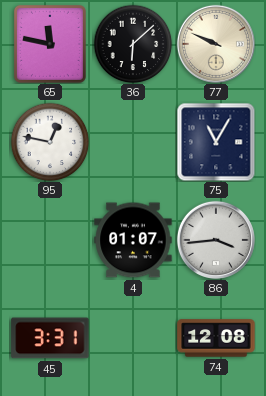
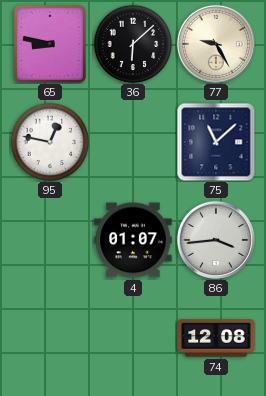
65: 11:47 -> 8:47 (50, 44)
77: 9:49 -> 9:25 (216, 44)
75: 11:05 -> 11:08 (216, 142)
45: 3:31 -> none (50, 338)
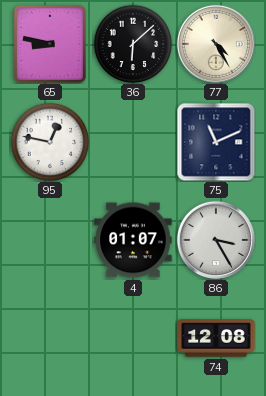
77: 9:25 -> 4:25 (216, 44)
75: 11:08 -> 11:11 (216, 142)
86: 3:44 -> 3:25 (216, 240)
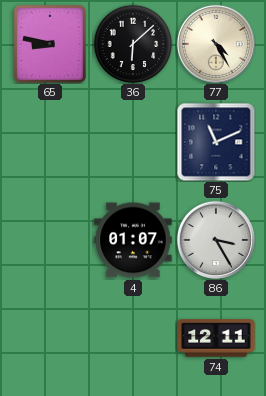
95: 12:47 -> none (50, 142)
74: 12:08 -> 12:11 (216, 338)
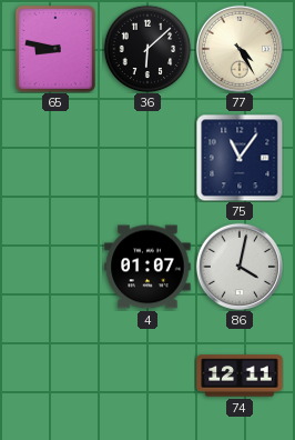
75: 11:11 -> 11:06 (240, 158)
86: 3:25 -> 4:02 (240, 267)
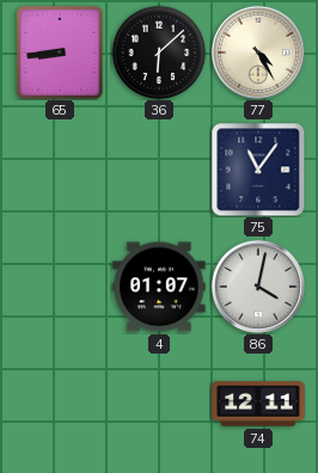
65: 8:47 -> 8:44 (60, 53)
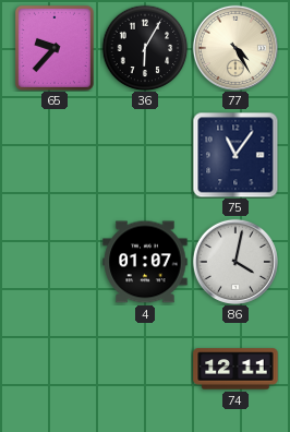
65: 8:44 -> 9:37 (55, 48)
36: 6:08 -> 6:05 (145, 48)
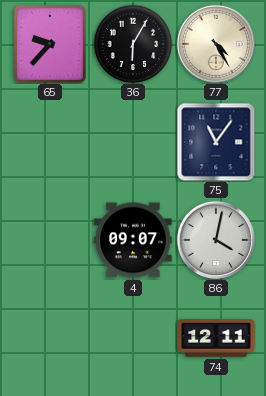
4: 01:07 -> 09:07 (133, 240)
